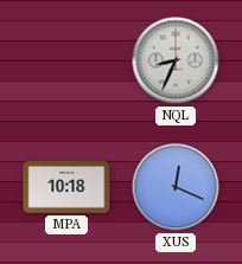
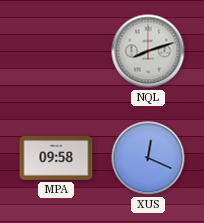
NQL: 8:34 -> 8:12 (148, 51)
MPA: 10:18 -> 09:58 (56, 158)
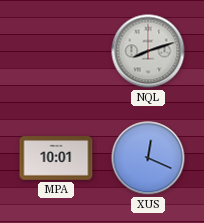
MPA: 09:58 -> 10:01 (56, 158)
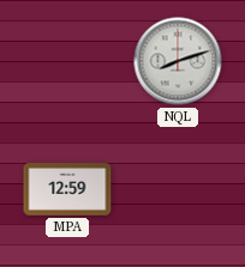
MPA: 10:01 -> 12:59 (67, 189)
XUS: 12:19 -> none (148, 158)
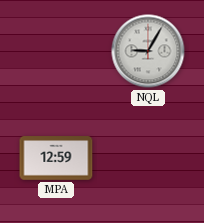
NQL: 8:12 -> 9:05 (148, 51)
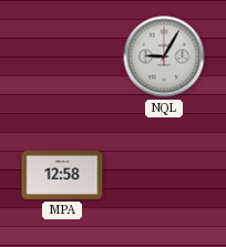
MPA: 12:59 -> 12:58 (62, 175)
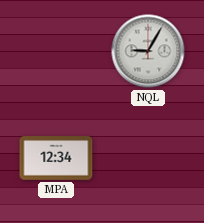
MPA: 12:58 -> 12:34 (56, 158)
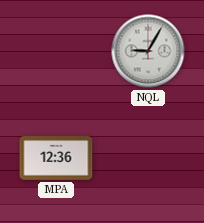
MPA: 12:34 -> 12:36 (56, 158)
